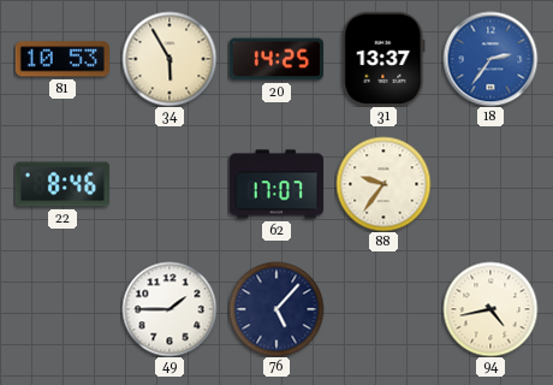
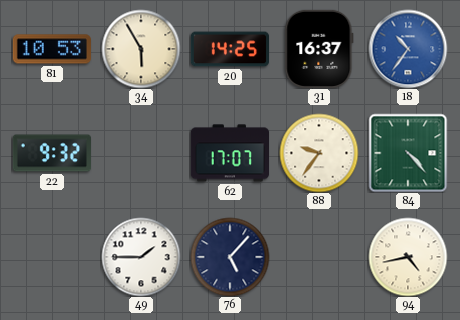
31: 13:37 -> 16:37 (319, 49)
18: 2:36 -> 10:36 (408, 49)
22: 8:46 -> 9:32 (51, 153)
84: none -> 4:23 (408, 153)
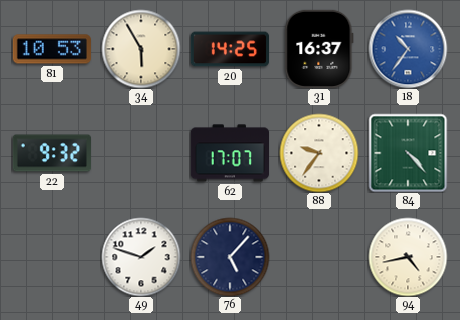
49: 1:45 -> 1:48 (141, 257)
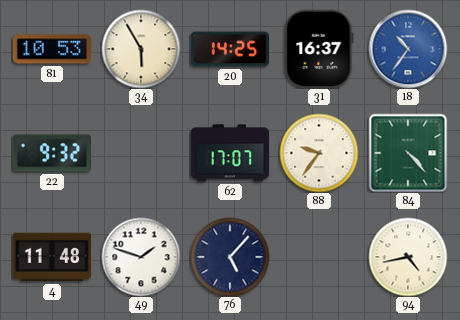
4: none -> 11:48 (52, 257)
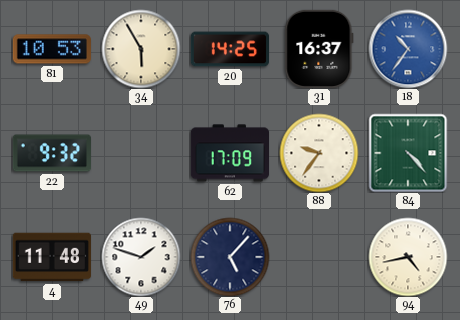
62: 17:07 -> 17:09 (229, 153)
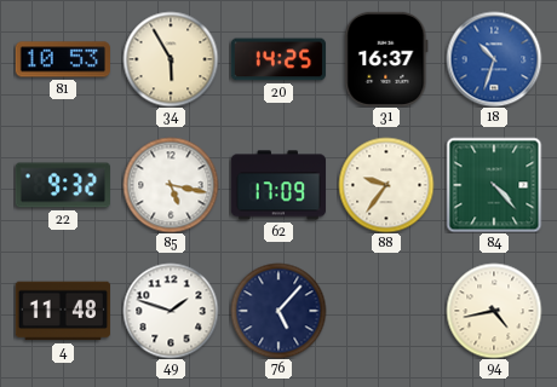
18: 10:36 -> 10:33 (494, 59)
85: none -> 5:17 (171, 185)
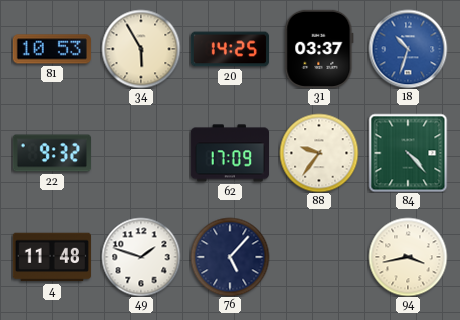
31: 16:37 -> 03:37 (319, 49)
85: 5:17 -> none (171, 185)
94: 4:43 -> 3:43 (408, 257)
